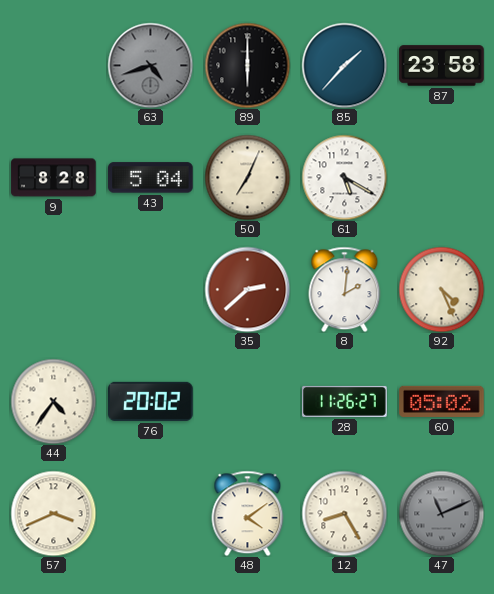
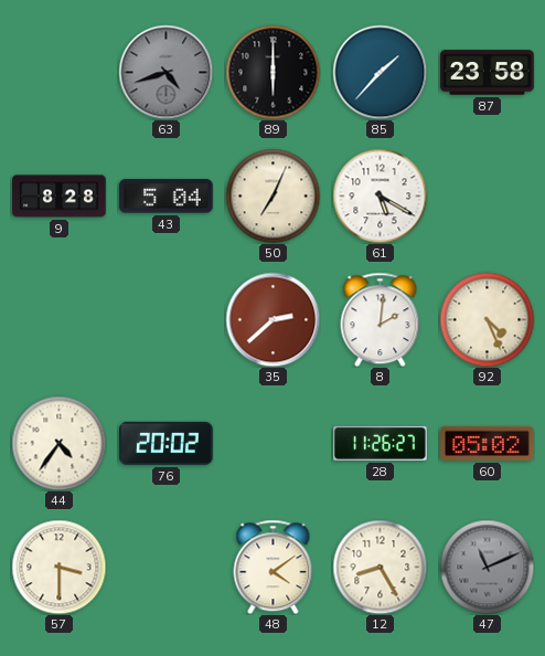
57: 3:41 -> 3:30 (58, 567)
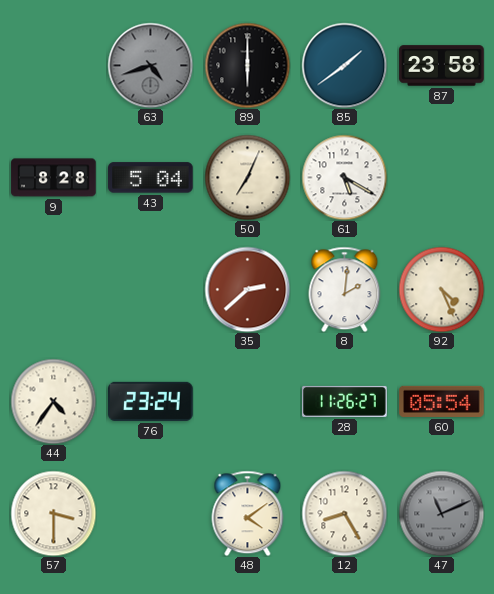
85: 1:37 -> 1:39 (344, 65)
76: 20:02 -> 23:24 (151, 401)
60: 05:02 -> 05:54 (442, 401)
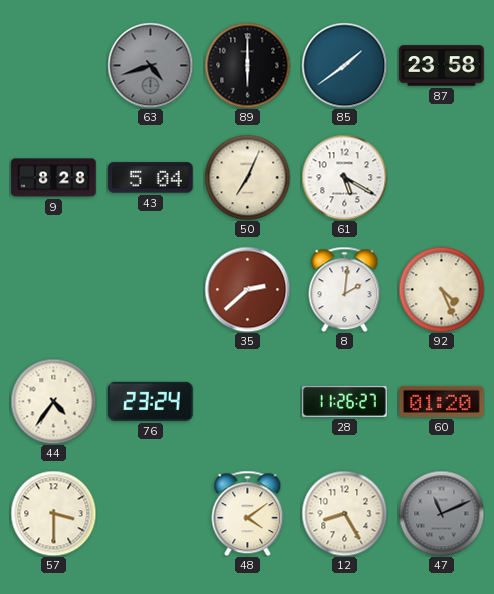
60: 05:54 -> 01:20 (442, 401)
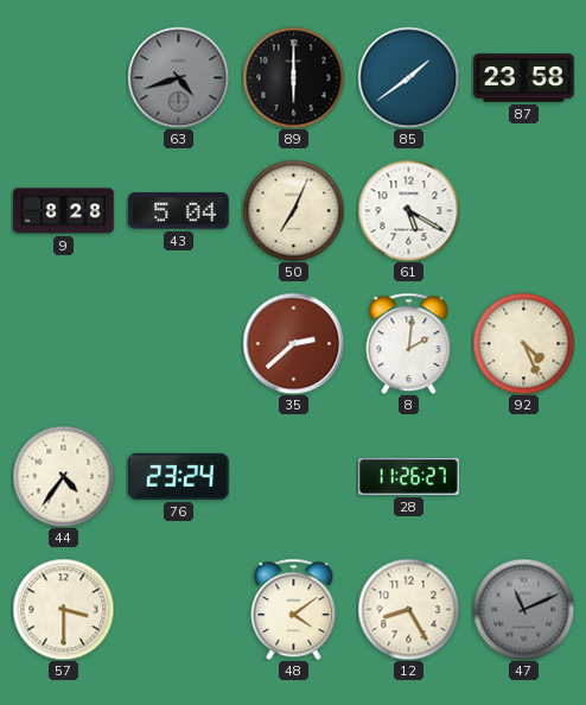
60: 01:20 -> none (442, 401)
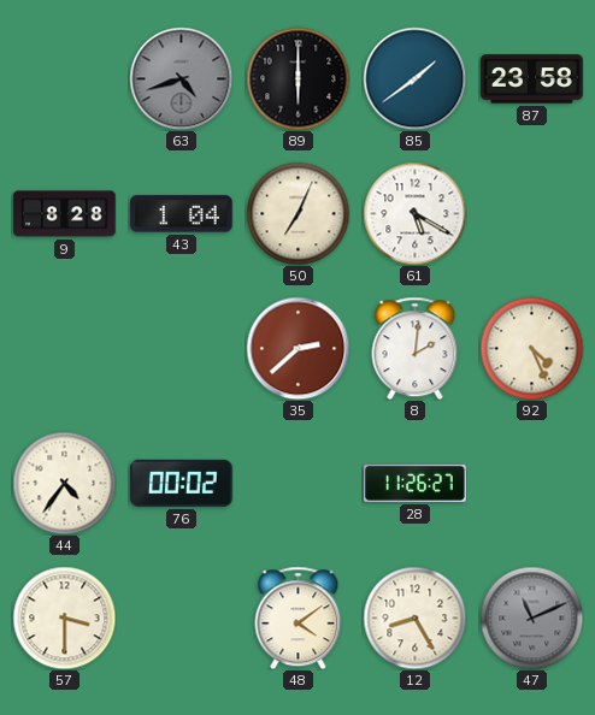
43: 5:04 -> 1:04 (182, 214)
76: 23:24 -> 00:02 (182, 483)
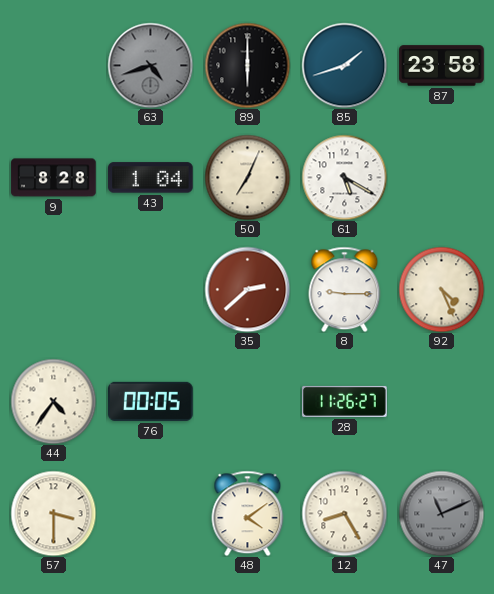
85: 1:39 -> 1:42 (344, 65)
8: 2:01 -> 9:15 (345, 289)
76: 00:02 -> 00:05 (151, 401)
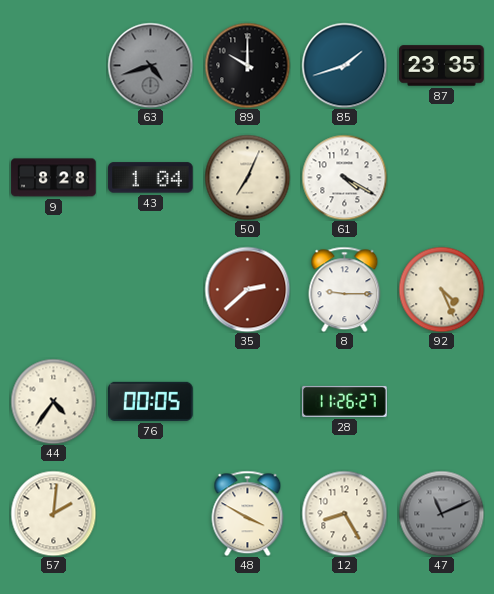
89: 6:00 -> 10:00 (247, 65)
87: 23:58 -> 23:35 (442, 66)
61: 5:20 -> 4:20 (344, 177)
57: 3:30 -> 2:01 (53, 513)
48: 4:09 -> 3:50 (248, 513)
